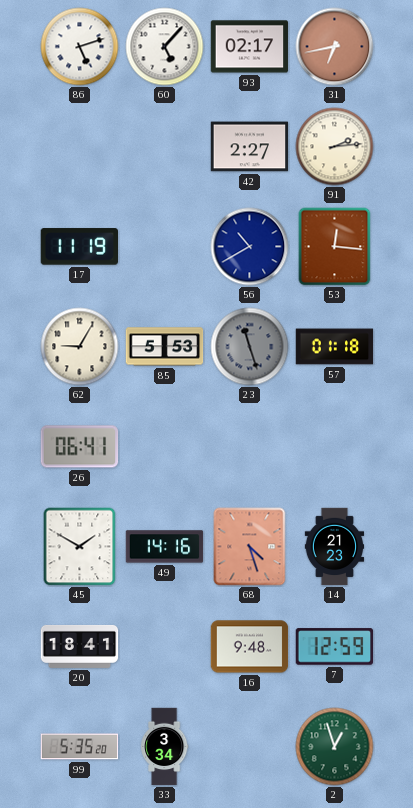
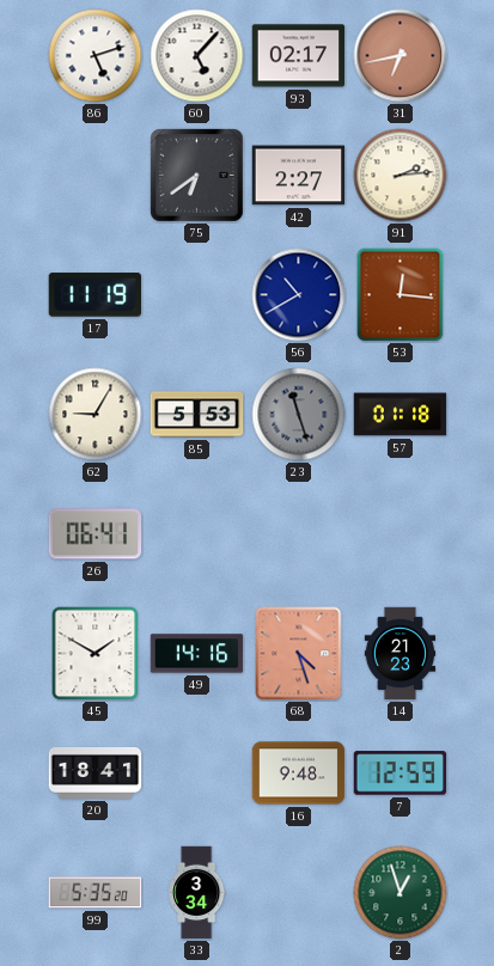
75: none -> 6:39 (197, 176)
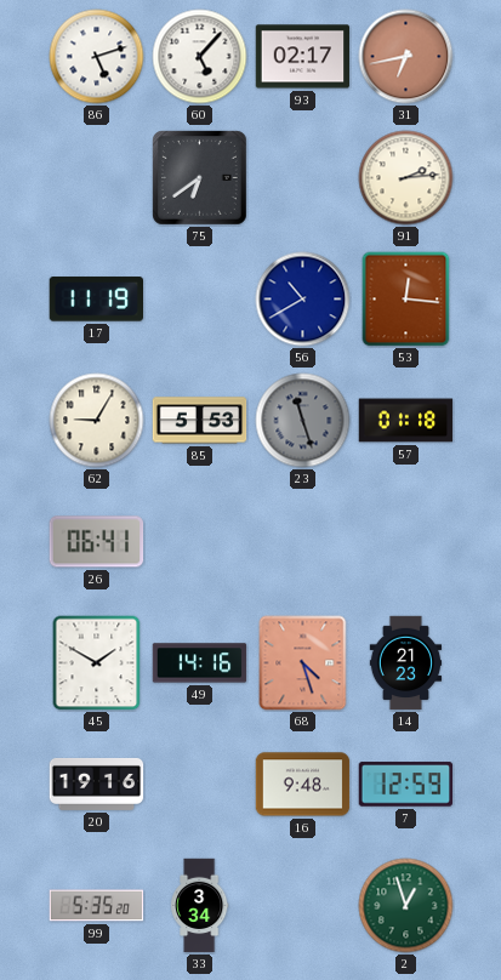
42: 2:27 -> none (299, 176)
20: 18:41 -> 19:16 (97, 784)
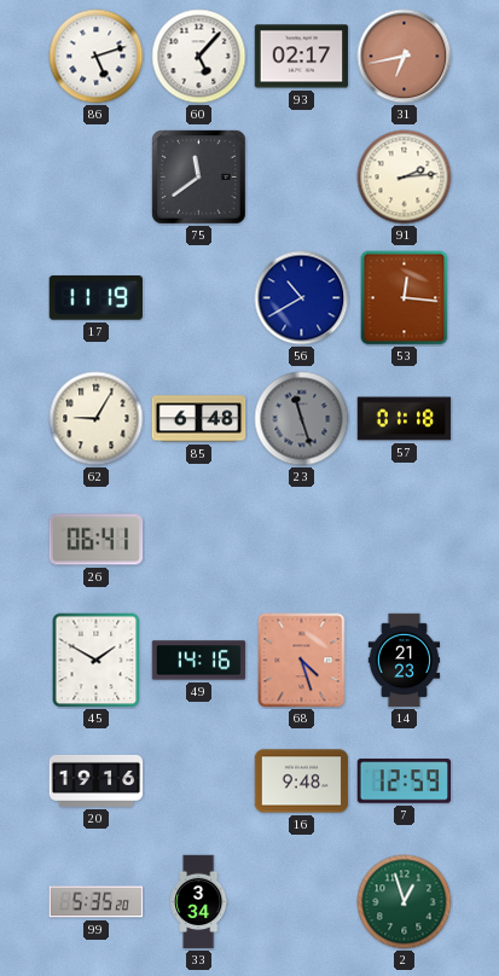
75: 6:39 -> 11:39 (199, 178)
85: 5:53 -> 6:48 (199, 419)
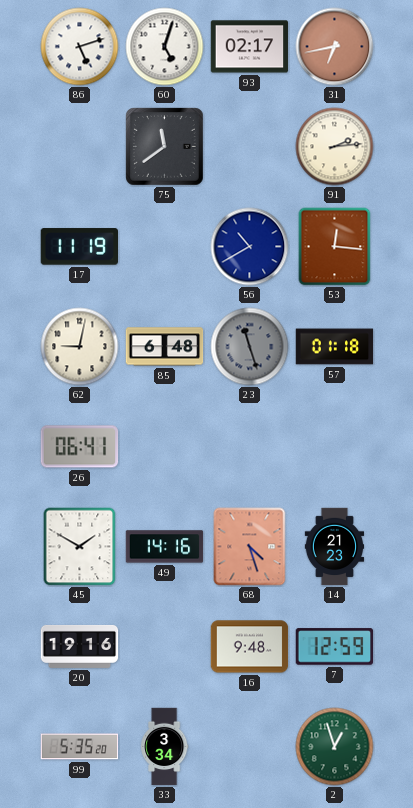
60: 5:07 -> 5:03 (165, 47)
62: 9:05 -> 9:02 (80, 347)
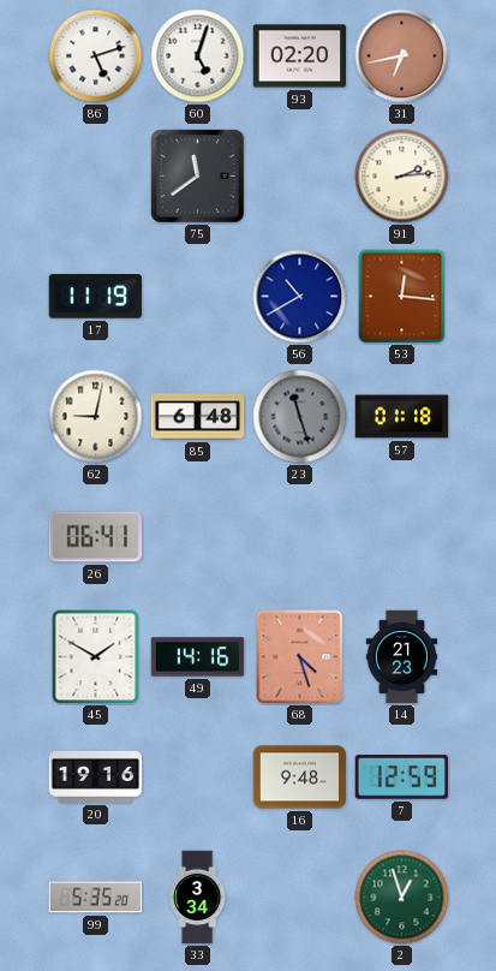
93: 02:17 -> 02:20 (300, 56)
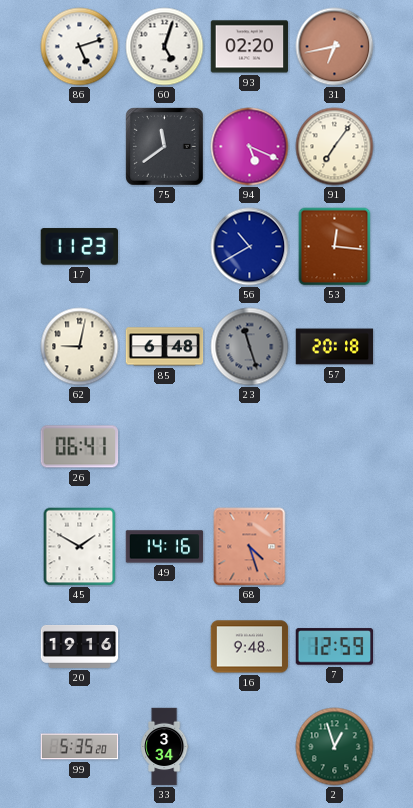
94: none -> 5:19 (250, 147)
91: 2:14 -> 7:06 (335, 147)
17: 11:19 -> 11:23 (79, 247)
57: 01:18 -> 20:18 (335, 347)
14: 21:23 -> none (402, 657)
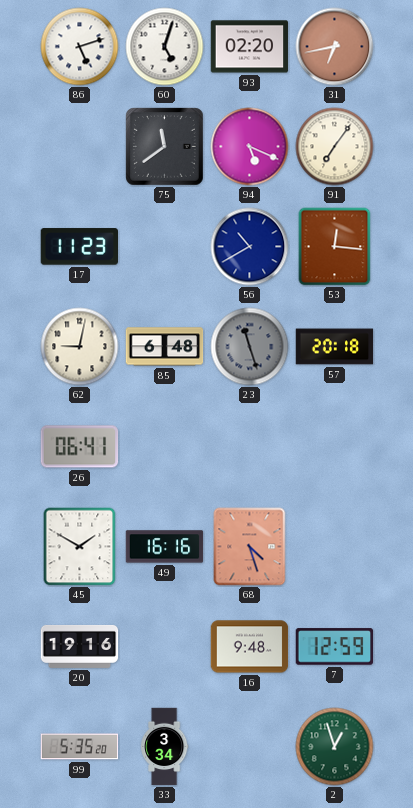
49: 14:16 -> 16:16 (165, 547)
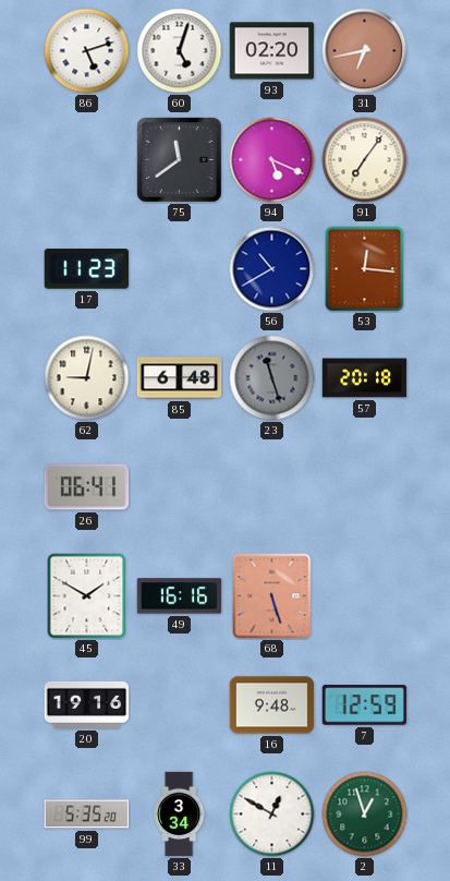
68: 4:27 -> 5:27 (272, 596)
11: none -> 12:50 (272, 814)
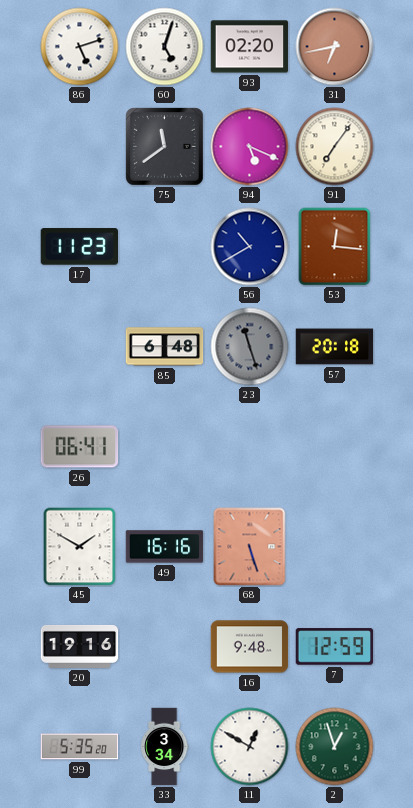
62: 9:02 -> none (87, 378)
